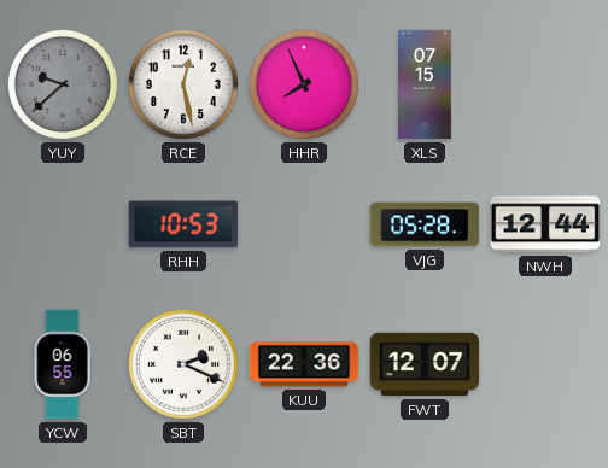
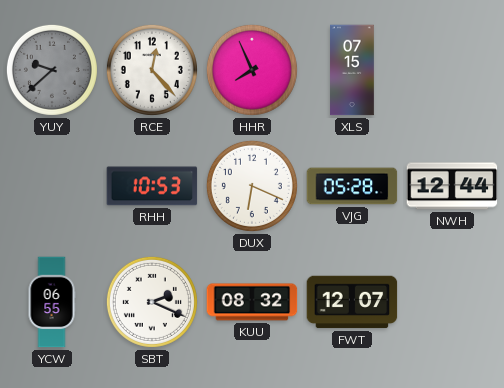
RCE: 12:28 -> 12:23 (152, 70)
DUX: none -> 6:19 (252, 186)
KUU: 22:36 -> 08:32 (252, 302)
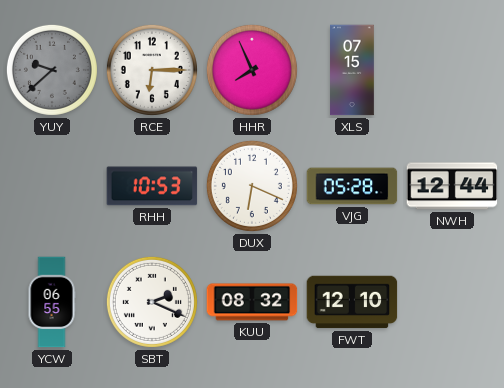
RCE: 12:23 -> 6:15 (152, 70)
FWT: 12:07 -> 12:10 (352, 302)
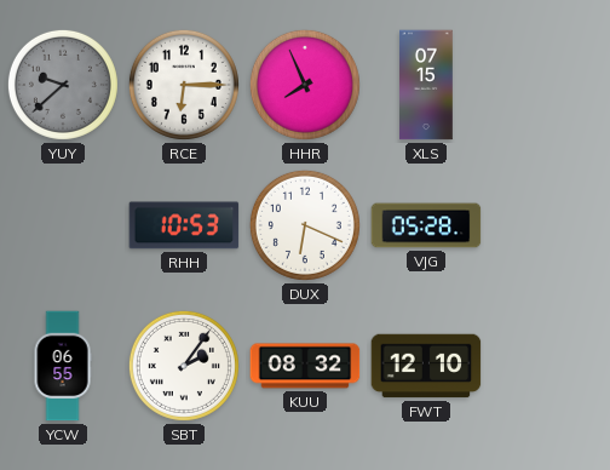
NWH: 12:44 -> none (452, 186)
SBT: 2:19 -> 2:06 (184, 366)
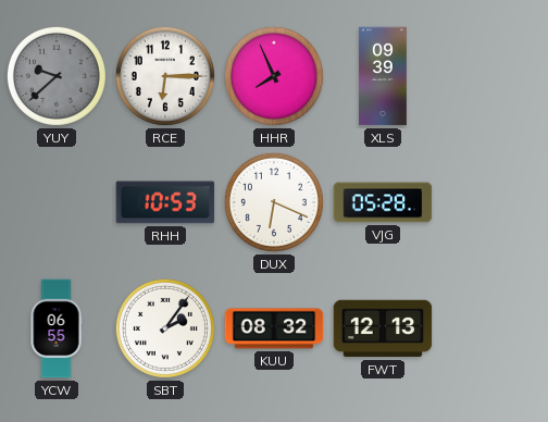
XLS: 07:15 -> 09:39 (383, 76)
FWT: 12:10 -> 12:13 (383, 328)
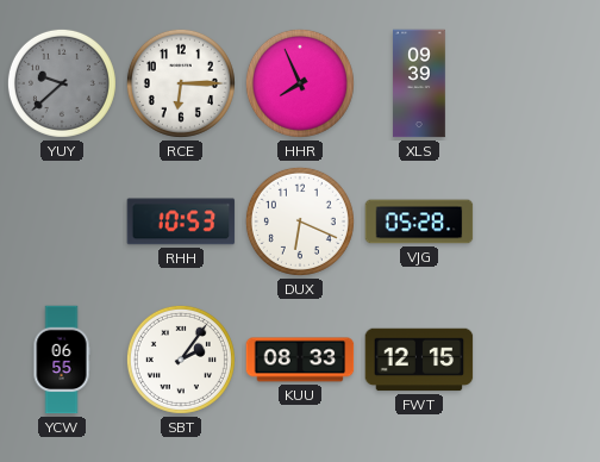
KUU: 08:32 -> 08:33 (300, 360)
FWT: 12:13 -> 12:15 (419, 360)
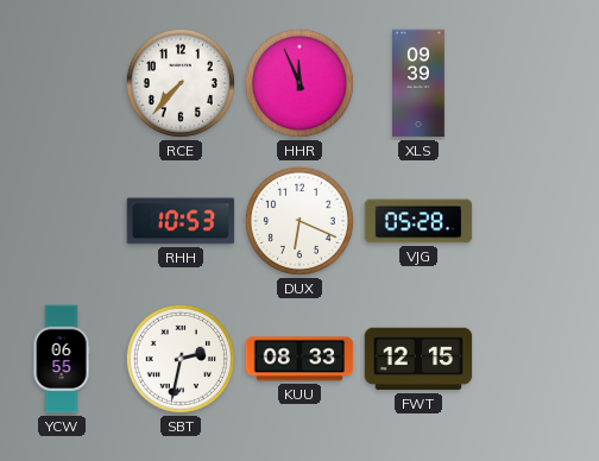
YUY: 9:38 -> none (62, 83)
RCE: 6:15 -> 7:37 (181, 83)
HHR: 7:56 -> 11:56 (299, 83)
SBT: 2:06 -> 2:32 (181, 359)
